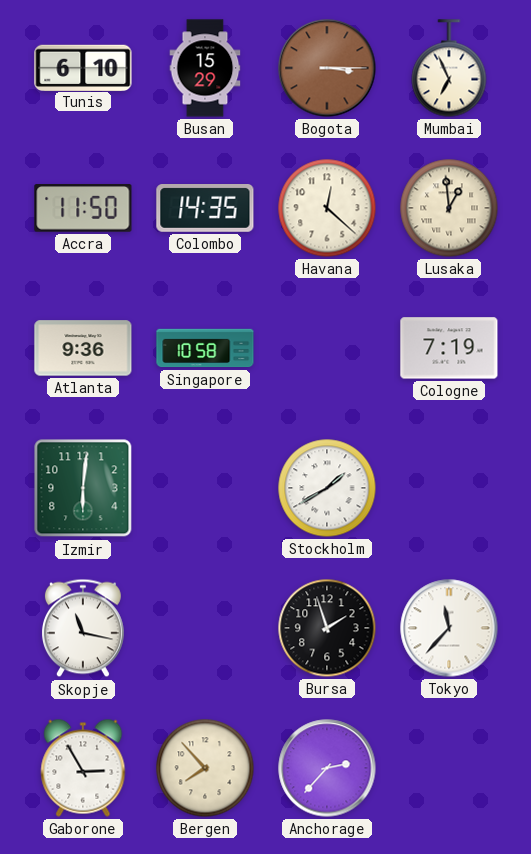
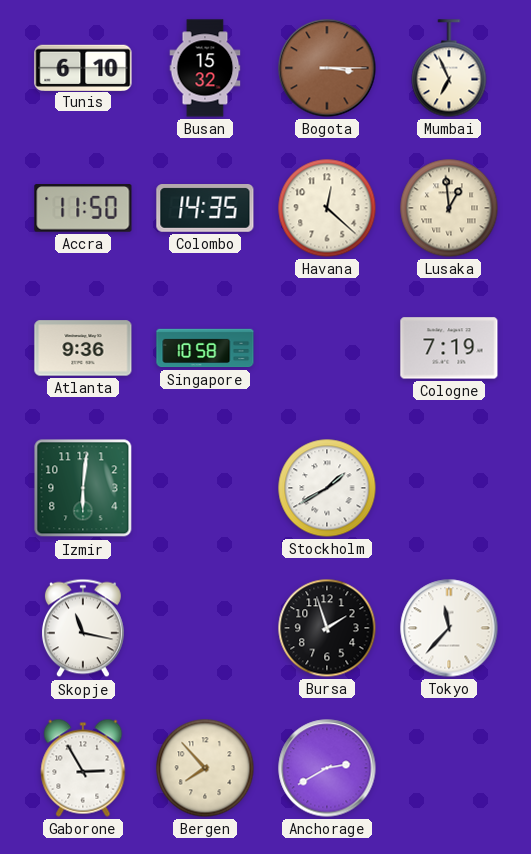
Busan: 15:29 -> 15:32 (205, 68)
Anchorage: 2:37 -> 2:40 (327, 768)
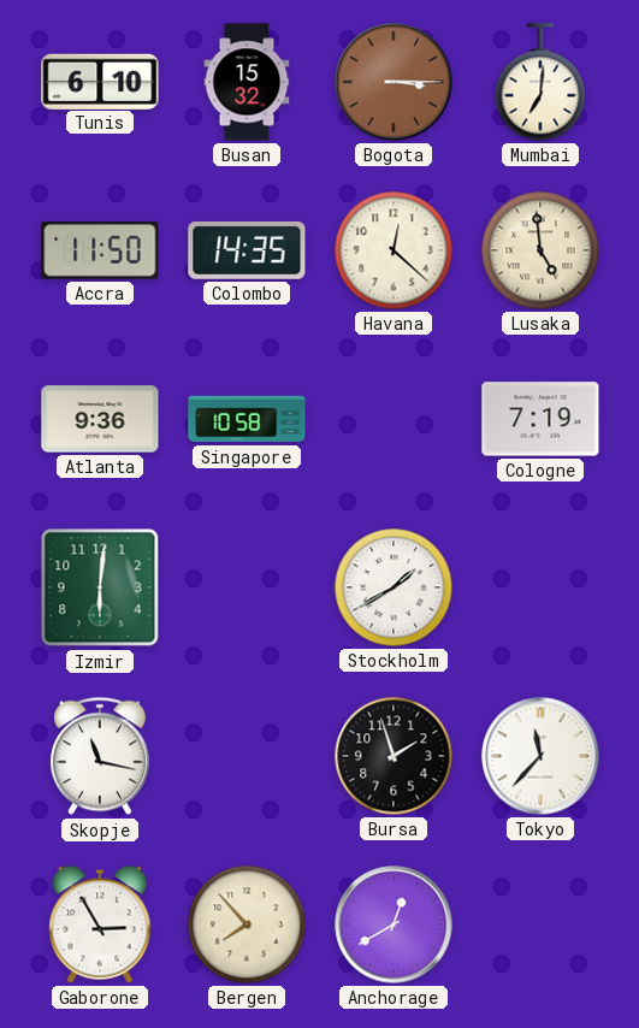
Mumbai: 6:56 -> 7:01 (540, 82)
Lusaka: 12:59 -> 4:59 (540, 250)
Anchorage: 2:40 -> 12:40 (394, 924)
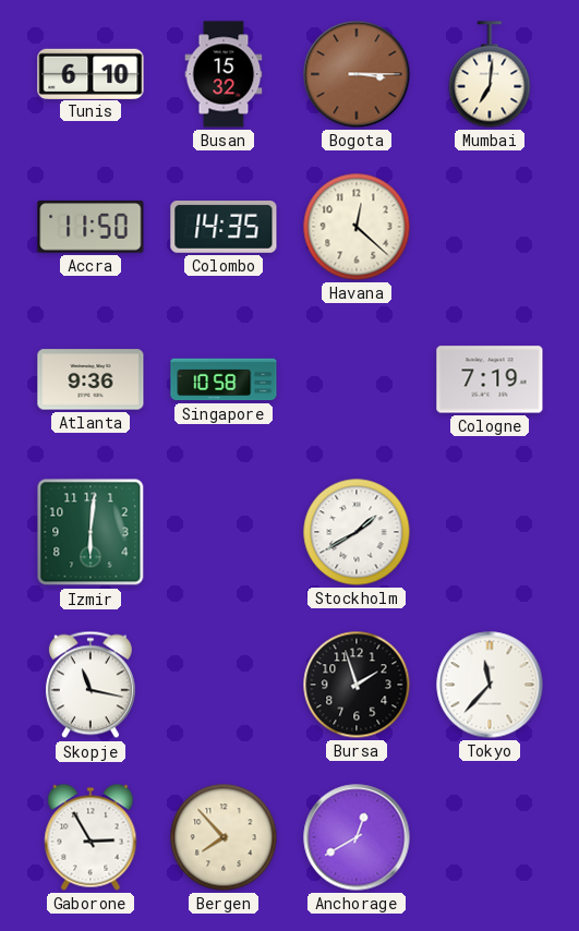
Lusaka: 4:59 -> none (540, 250)
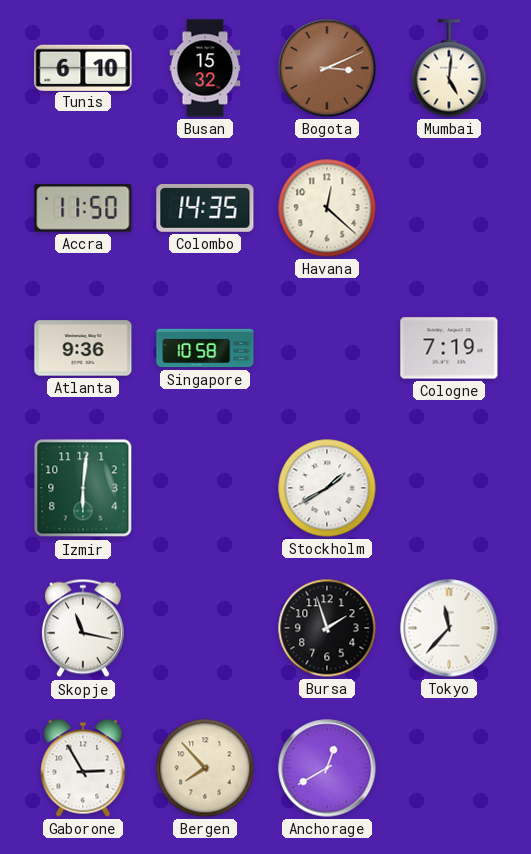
Bogota: 3:15 -> 3:11 (327, 68)
Mumbai: 7:01 -> 5:01 (449, 68)
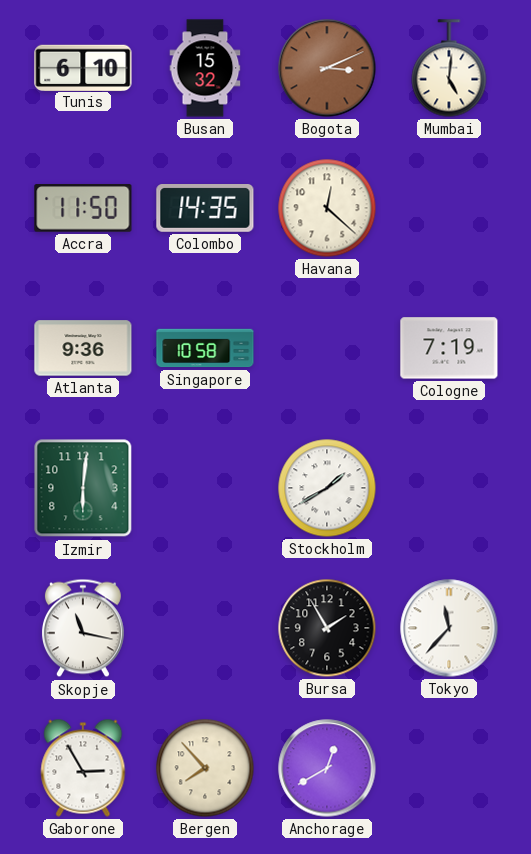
Bursa: 1:57 -> 1:55 (327, 628)
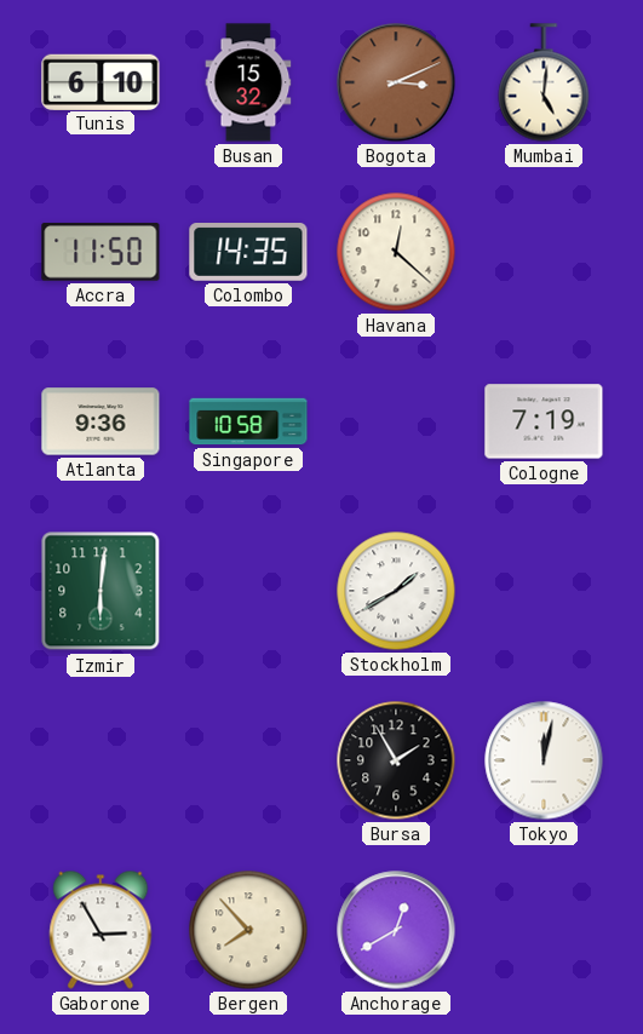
Skopje: 11:17 -> none (83, 628)
Tokyo: 11:37 -> 12:02 (544, 760)
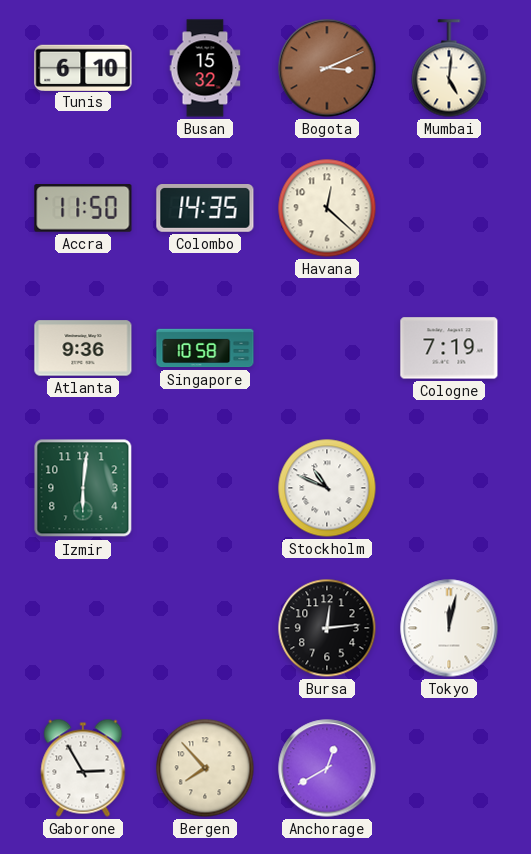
Stockholm: 1:40 -> 10:49 (327, 488)
Bursa: 1:55 -> 12:14 (327, 628)
